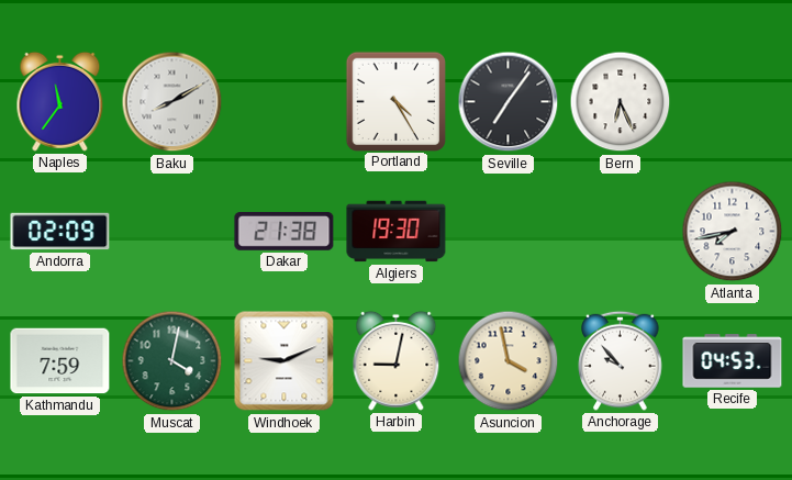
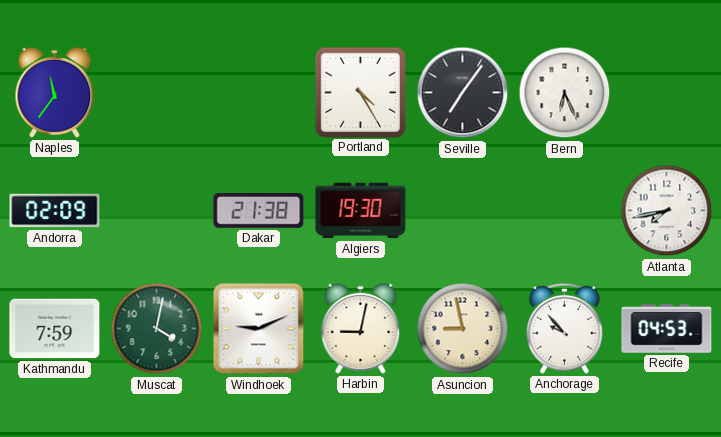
Baku: 8:10 -> none (172, 102)
Asuncion: 3:58 -> 8:58 (463, 329)
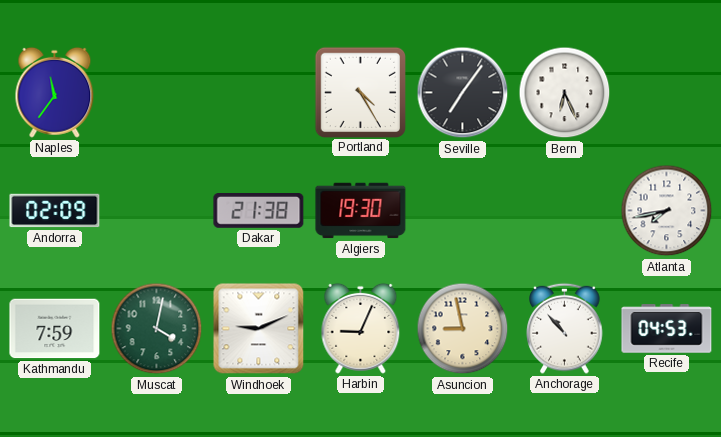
Harbin: 9:02 -> 9:04 (361, 328)
Anchorage: 9:53 -> 10:53 (565, 328)
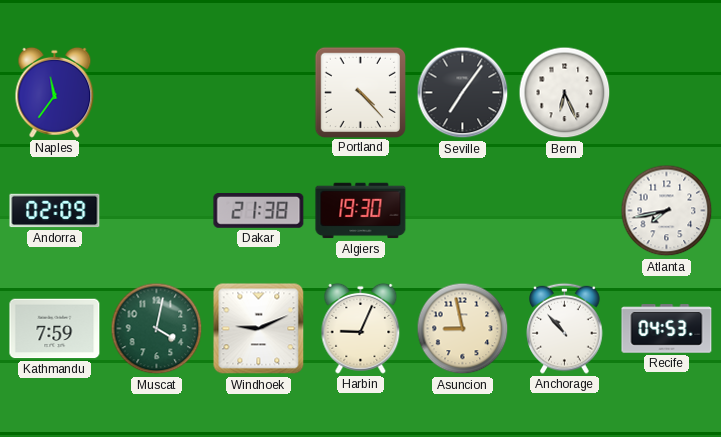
Portland: 4:25 -> 4:23 (360, 92)
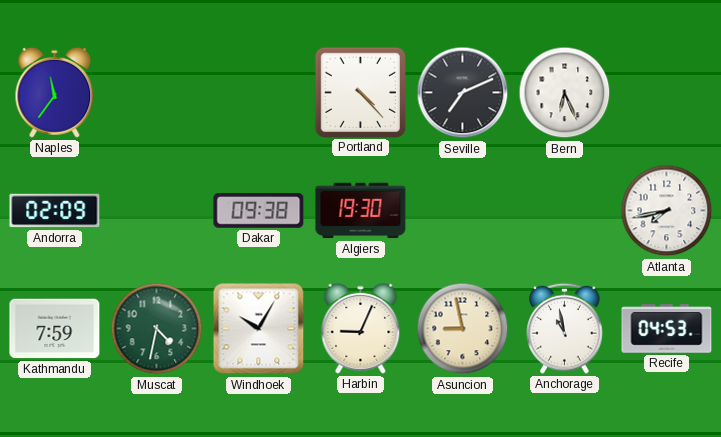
Seville: 7:06 -> 7:11 (463, 93)
Dakar: 21:38 -> 09:38 (259, 211)
Muscat: 4:02 -> 4:32 (157, 329)
Windhoek: 9:11 -> 10:05 (259, 329)
Anchorage: 10:53 -> 10:58 (565, 328)
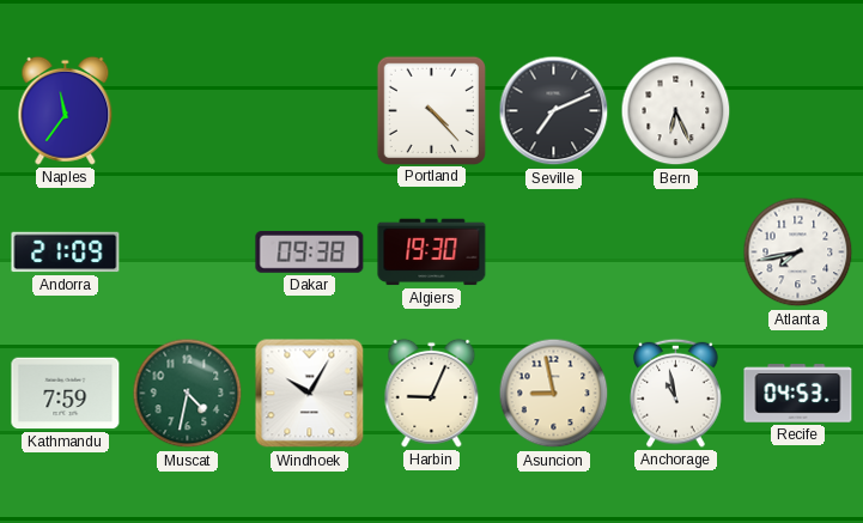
Andorra: 02:09 -> 21:09 (66, 253)
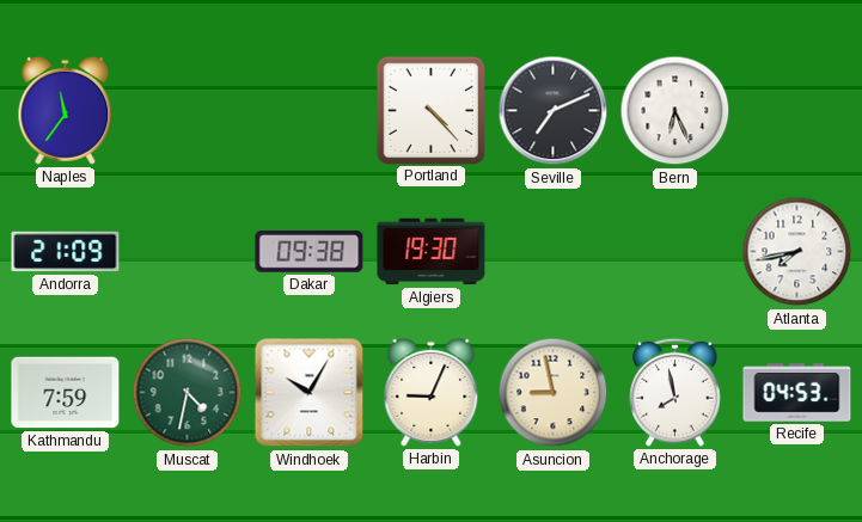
Anchorage: 10:58 -> 7:58 (675, 392)
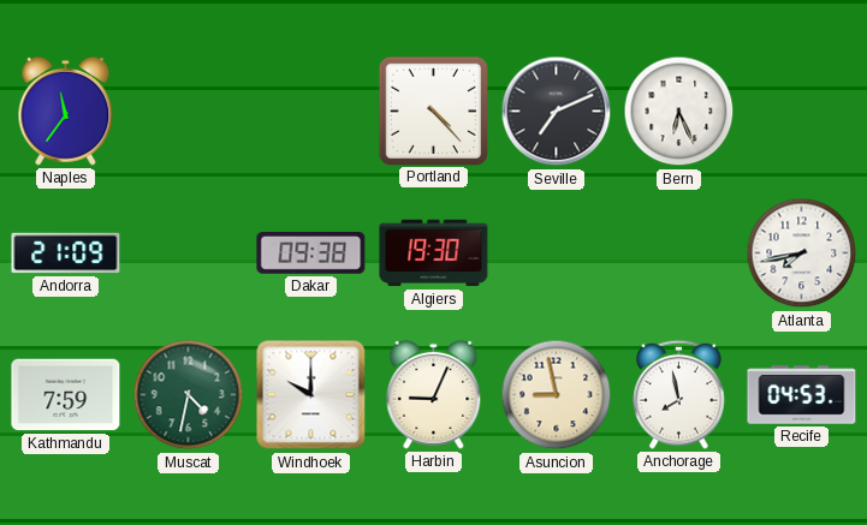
Windhoek: 10:05 -> 10:00 (311, 395)
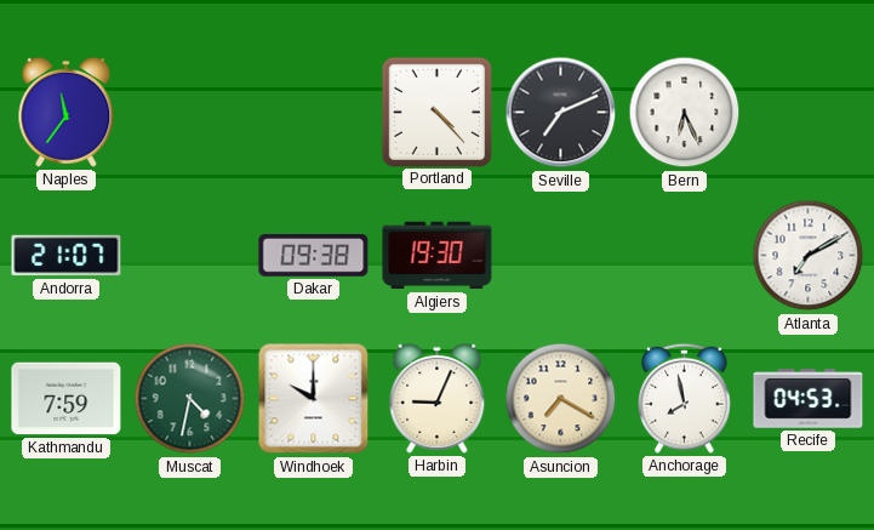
Andorra: 21:09 -> 21:07 (67, 256)
Atlanta: 7:43 -> 7:10 (809, 256)
Asuncion: 8:58 -> 7:20 (561, 399)
